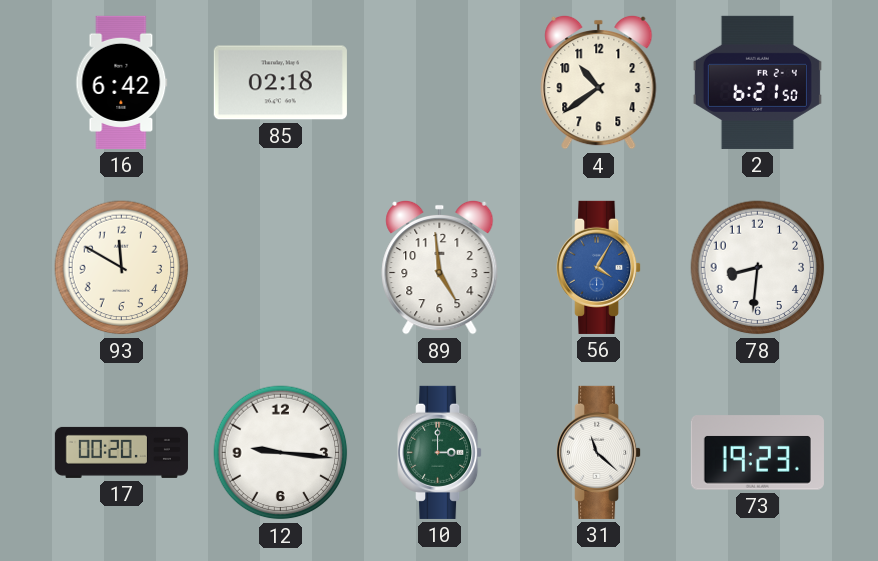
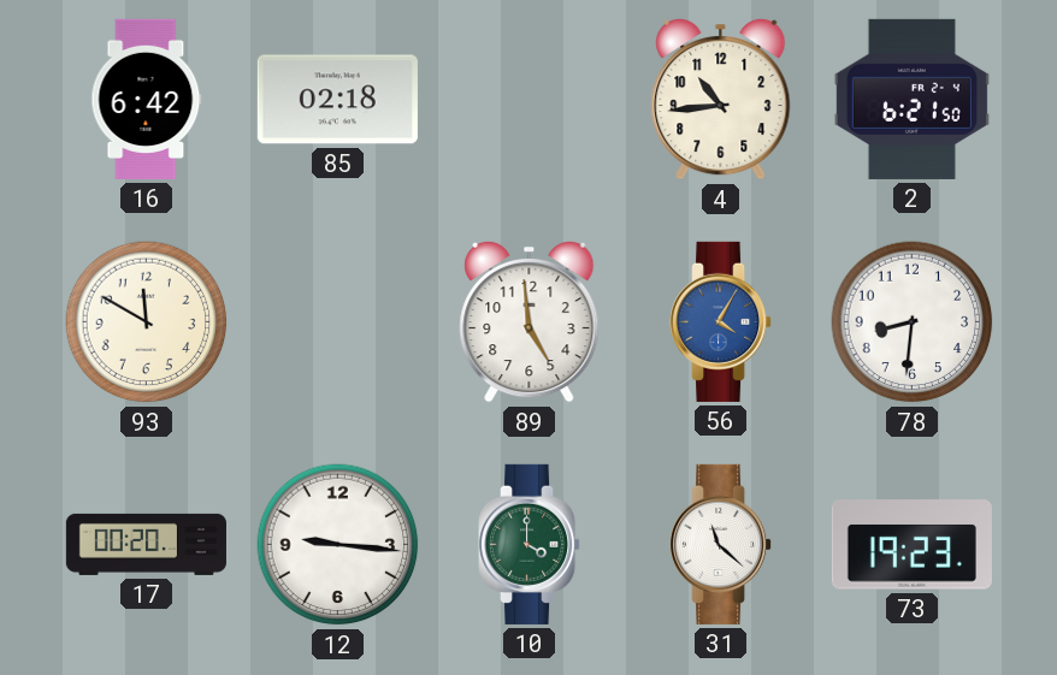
4: 10:39 -> 10:44 (721, 99)
10: 3:00 -> 4:00 (531, 544)
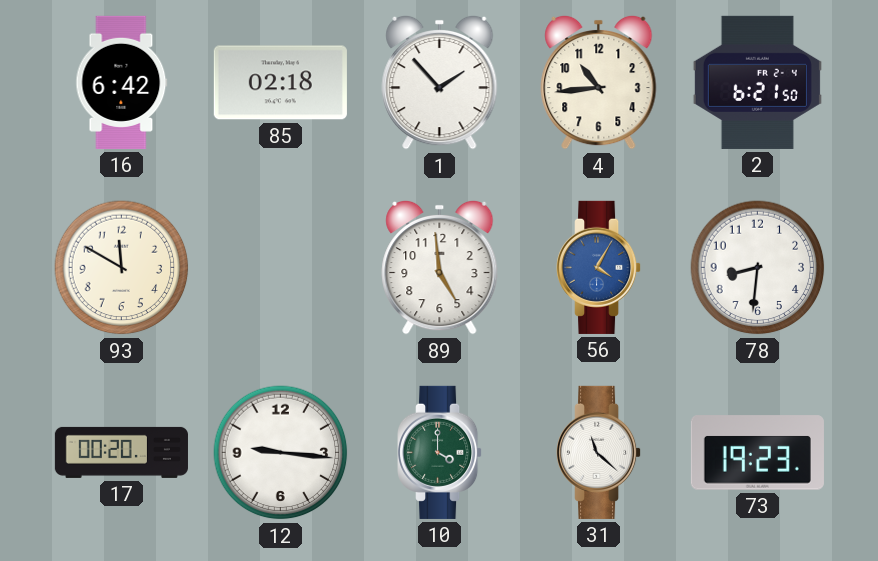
1: none -> 1:53 (440, 82)
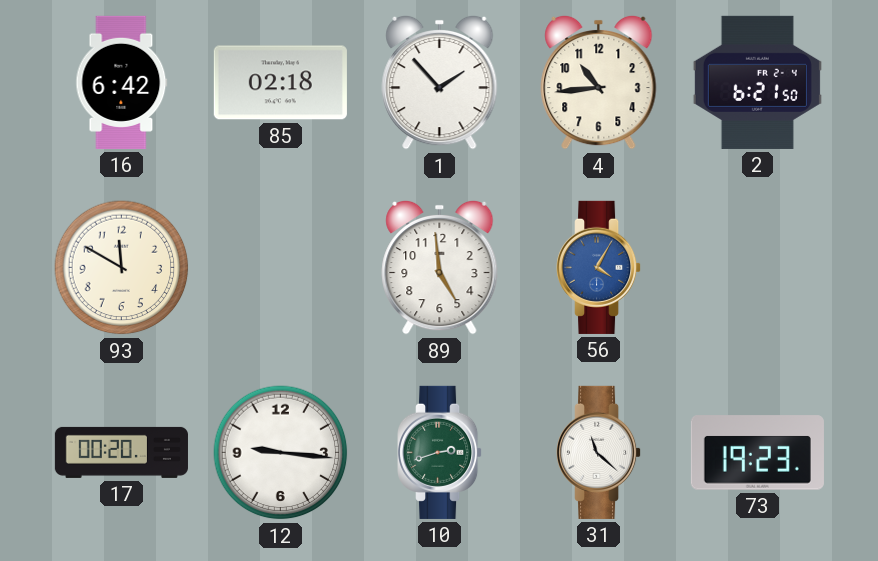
78: 8:31 -> none (758, 268)
10: 4:00 -> 2:42 (441, 452)
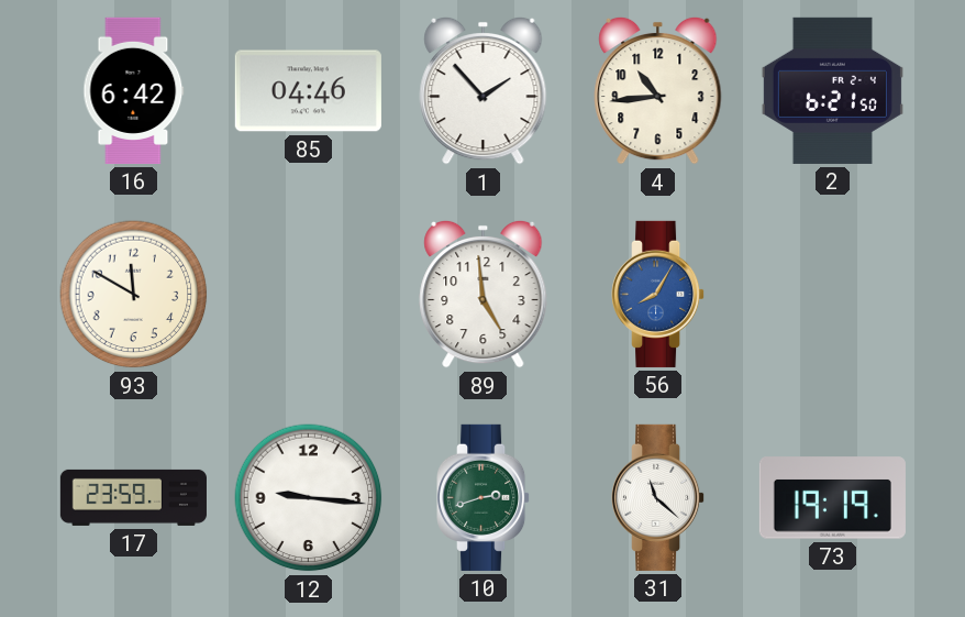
85: 02:18 -> 04:46 (308, 91)
56: 4:05 -> 8:05 (659, 294)
17: 00:20 -> 23:59 (133, 497)
73: 19:23 -> 19:19 (832, 498)
